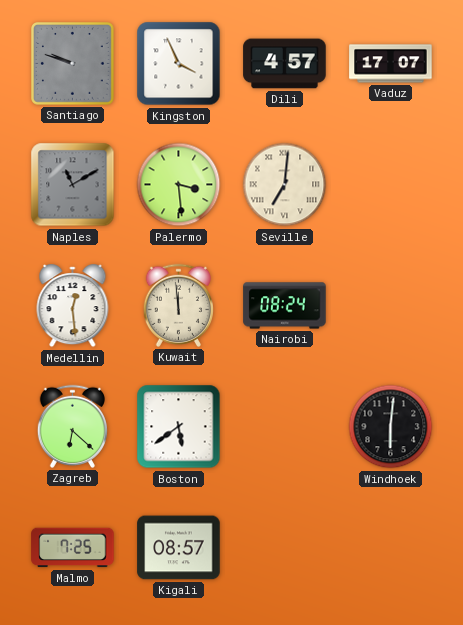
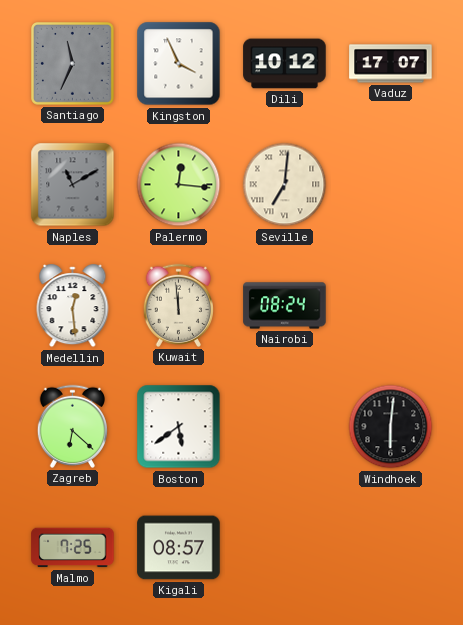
Santiago: 9:48 -> 11:34 (73, 64)
Dili: 4:57 -> 10:12 (285, 64)
Palermo: 3:29 -> 12:16 (179, 185)
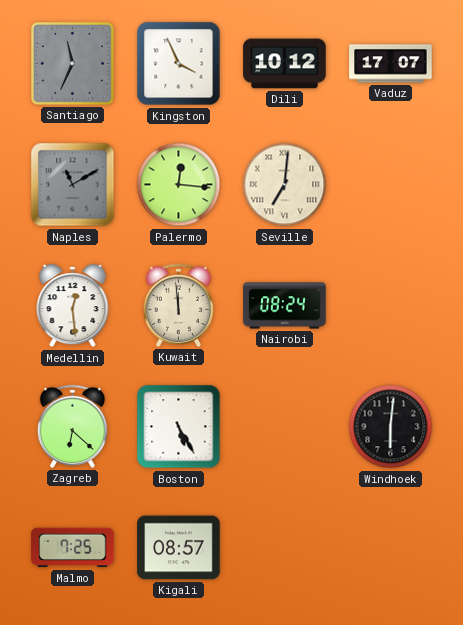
Boston: 5:39 -> 5:25 (179, 427)
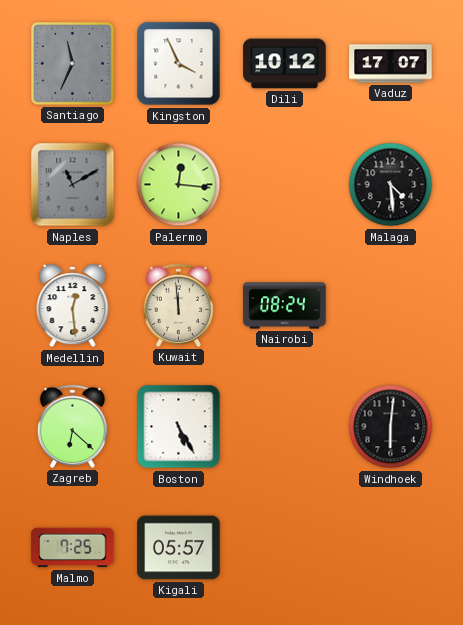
Seville: 7:01 -> none (285, 185)
Malaga: none -> 4:29 (391, 185)
Kigali: 08:57 -> 05:57 (179, 548)
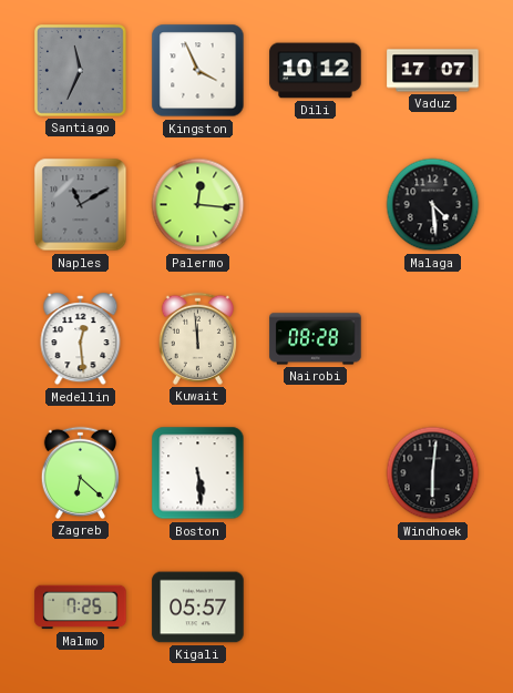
Nairobi: 08:24 -> 08:28 (316, 339)
Boston: 5:25 -> 5:29 (198, 473)
